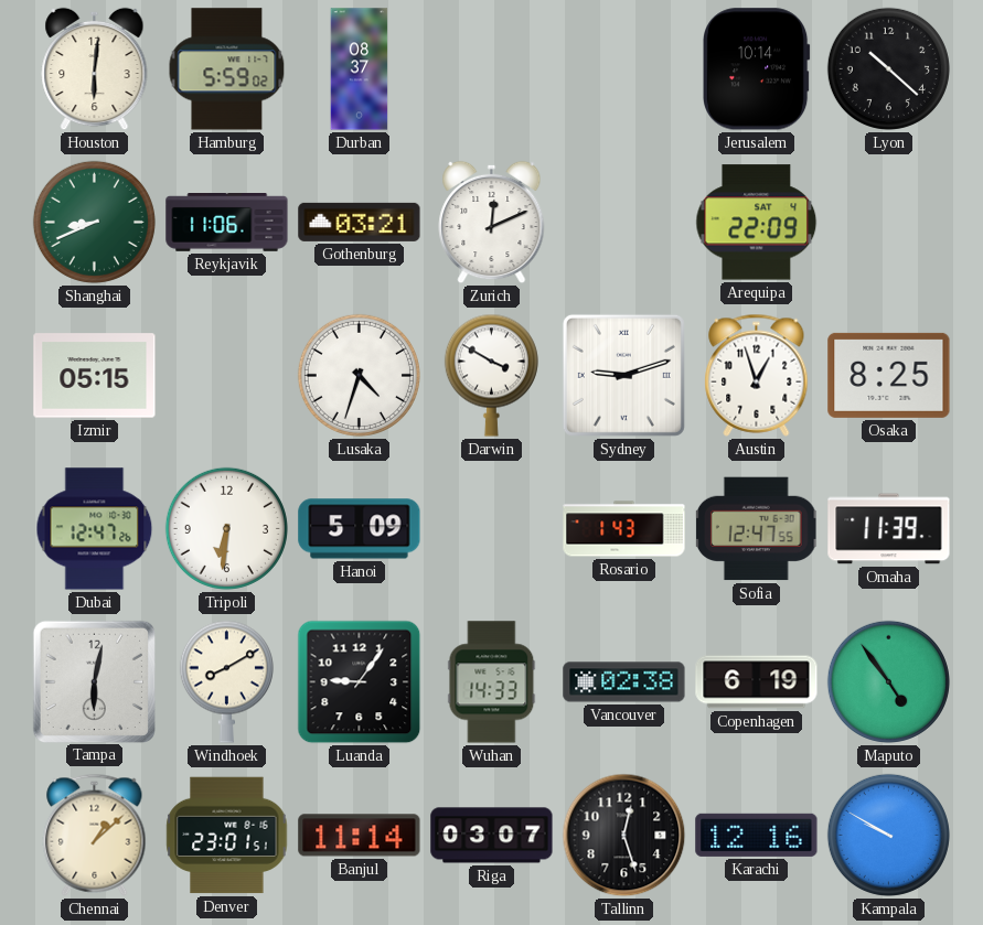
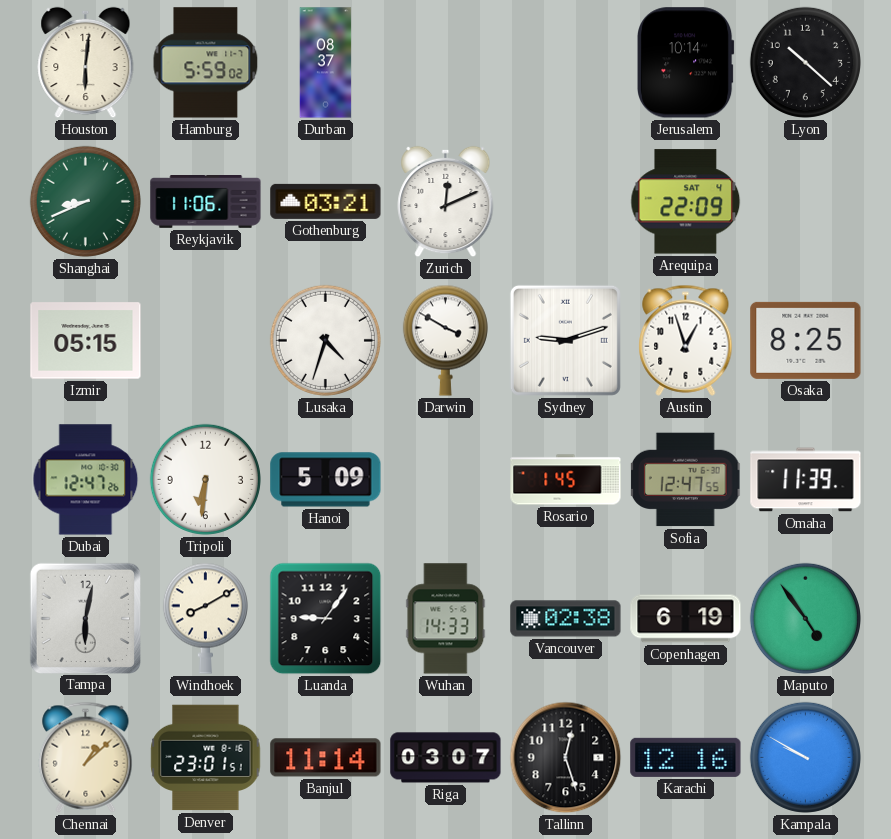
Rosario: 1:43 -> 1:45 (566, 480)
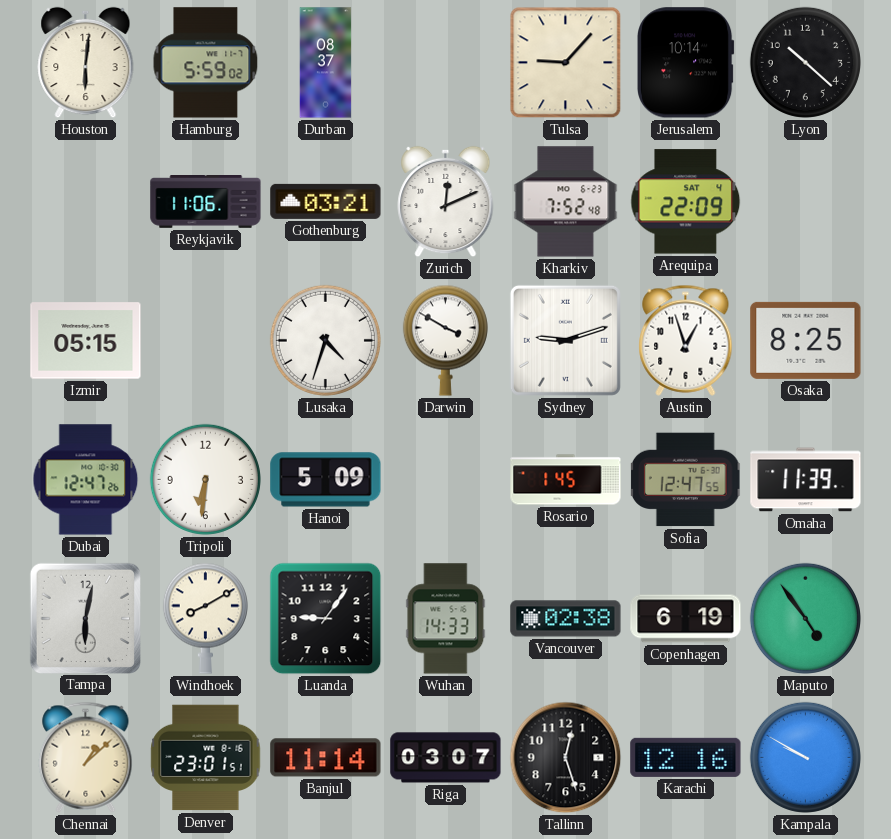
Tulsa: none -> 9:07 (566, 63)
Shanghai: 8:41 -> none (85, 201)
Kharkiv: none -> 7:52 (566, 202)
